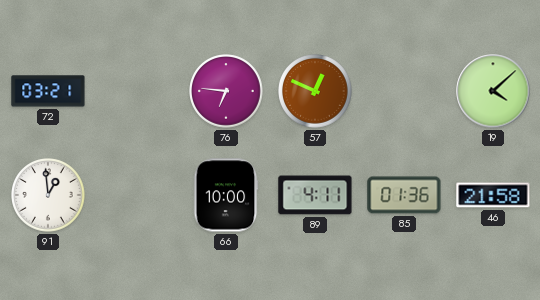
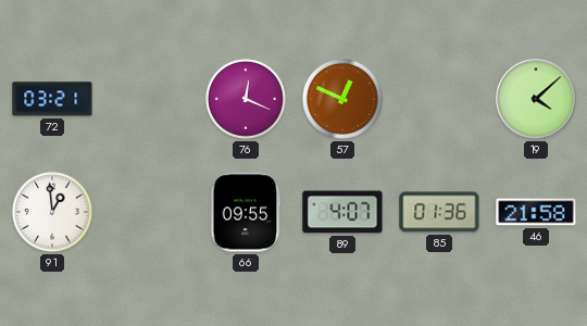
76: 6:46 -> 12:19 (246, 99)
66: 10:00 -> 09:55 (246, 212)
89: 4:11 -> 4:07 (342, 212)
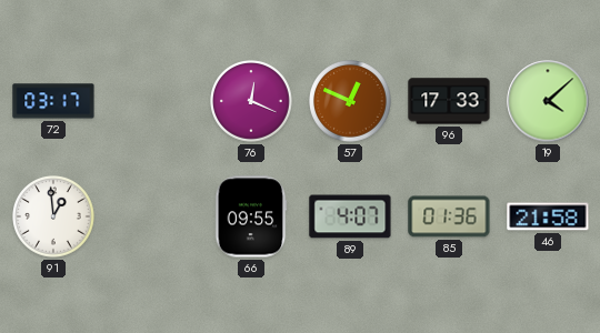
72: 03:21 -> 03:17 (53, 101)
96: none -> 17:33 (449, 101)
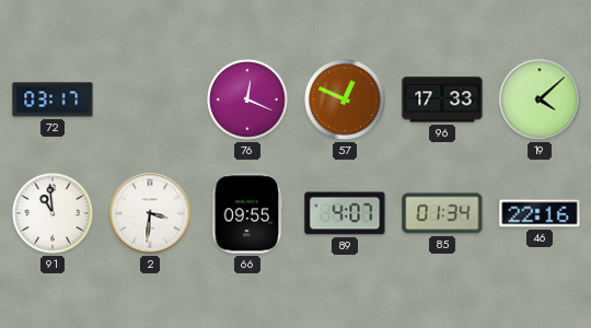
91: 12:59 -> 10:59 (53, 213)
2: none -> 3:31 (150, 213)
85: 01:36 -> 01:34 (442, 213)
46: 21:58 -> 22:16 (540, 213)
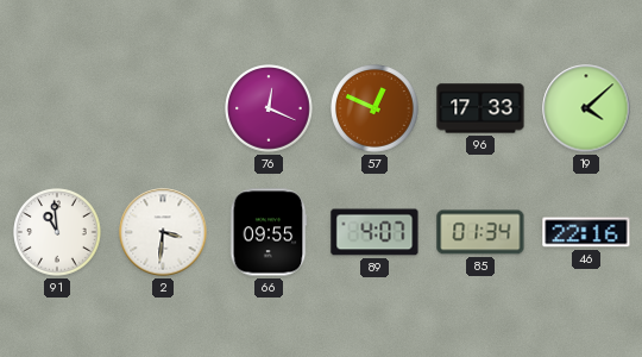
72: 03:17 -> none (53, 99)
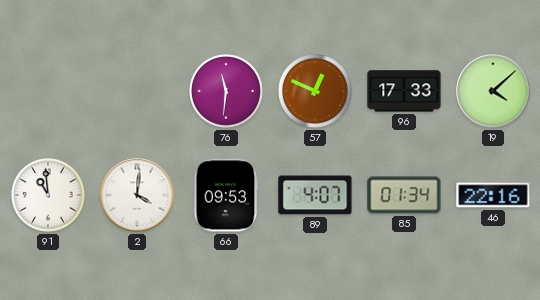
76: 12:19 -> 11:31 (226, 91)
2: 3:31 -> 4:01 (137, 195)
66: 09:55 -> 09:53 (226, 195)
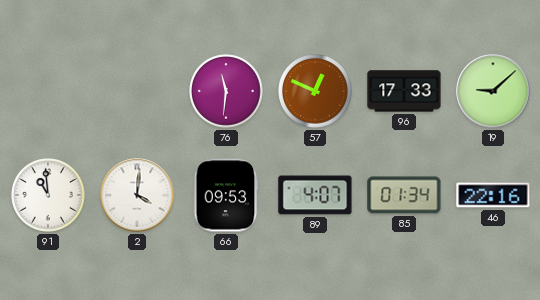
19: 4:08 -> 9:08 (493, 91)
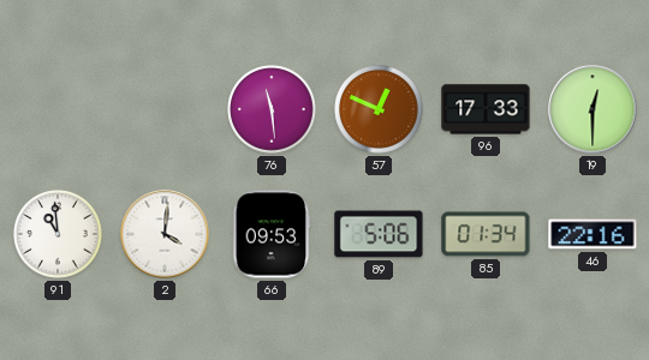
76: 11:31 -> 11:29 (272, 109)
19: 9:08 -> 12:30 (593, 109)
89: 4:07 -> 5:06 (379, 234)
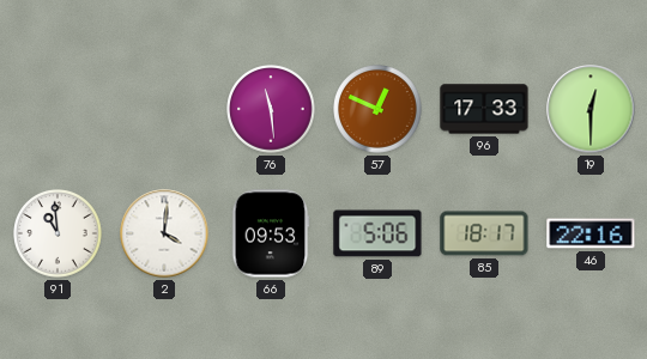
85: 01:34 -> 18:17 (484, 233)
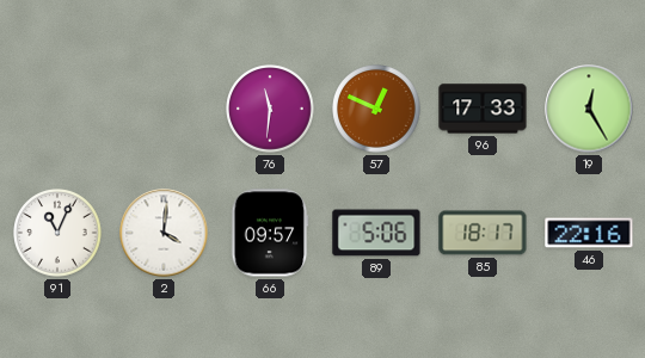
76: 11:29 -> 11:31 (270, 109)
19: 12:30 -> 12:25 (589, 109)
91: 10:59 -> 11:04 (57, 233)
66: 09:53 -> 09:57 (270, 233)
